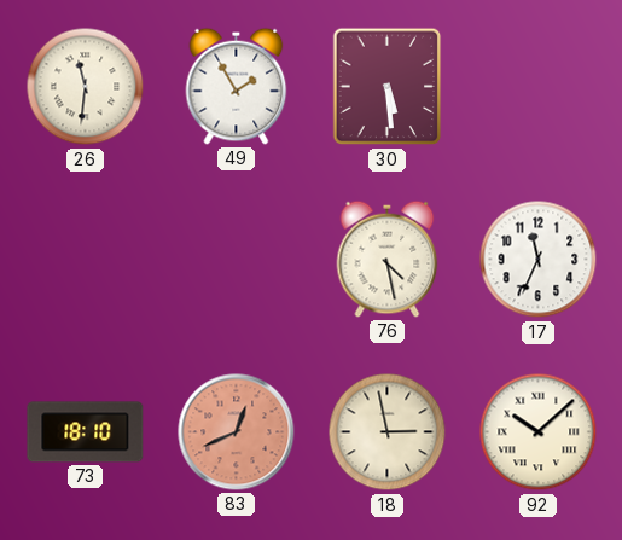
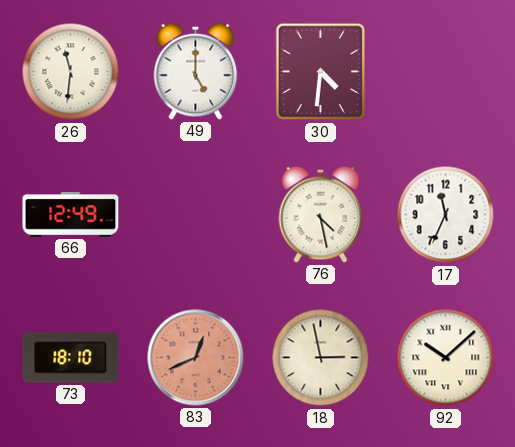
49: 1:55 -> 5:00 (196, 71)
30: 5:29 -> 4:31 (321, 72)
66: none -> 12:49 (71, 215)
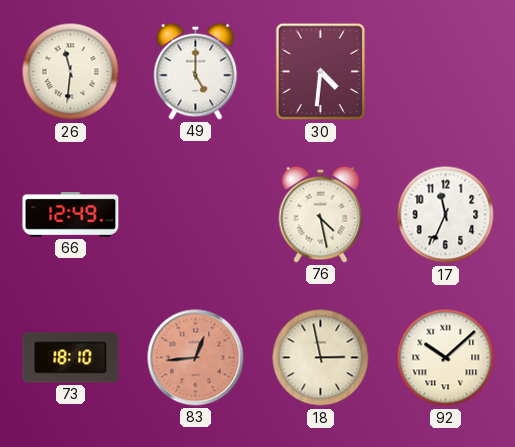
83: 12:41 -> 12:44 (196, 358)
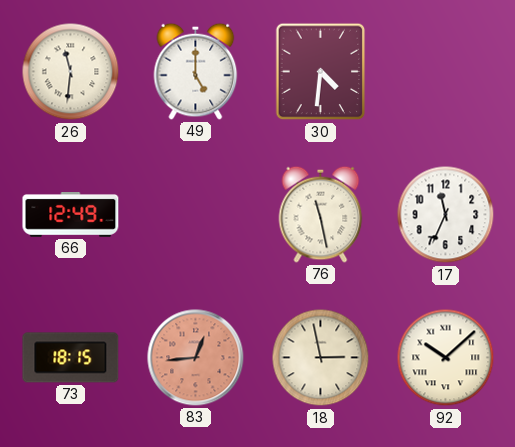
76: 4:28 -> 11:28 (321, 214)
73: 18:10 -> 18:15 (71, 358)
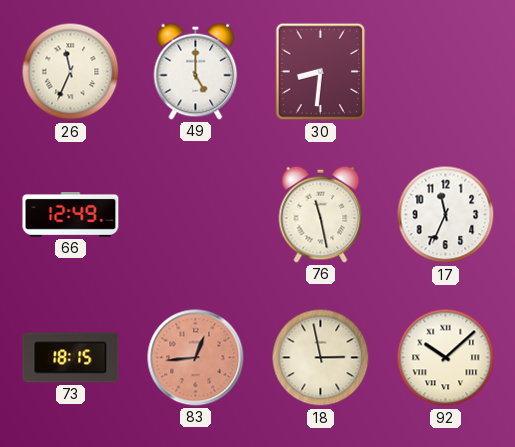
26: 11:31 -> 11:34 (71, 72)
30: 4:31 -> 8:31 (321, 72)
